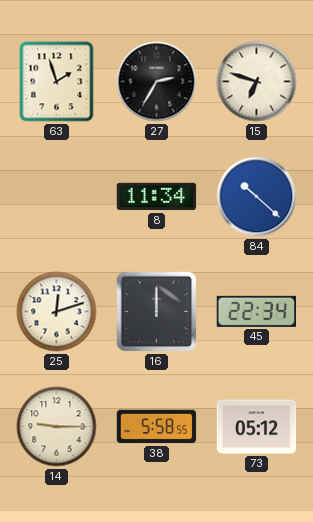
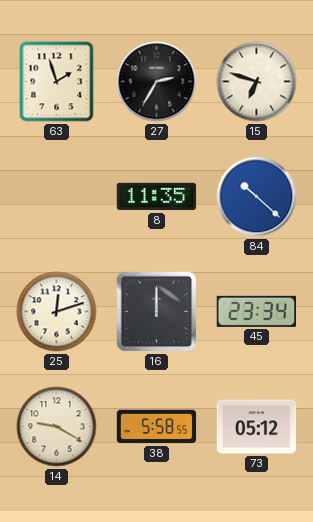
8: 11:34 -> 11:35 (157, 197)
45: 22:34 -> 23:34 (256, 311)
14: 9:15 -> 9:20 (57, 427)
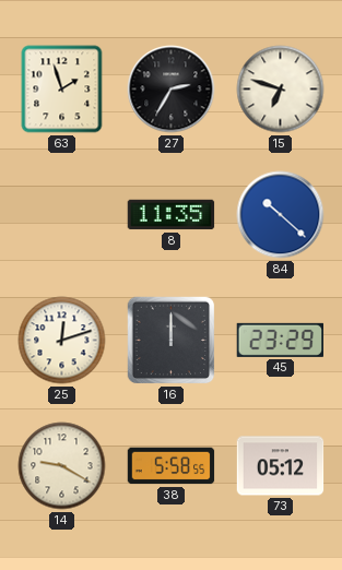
45: 23:34 -> 23:29 (280, 340)
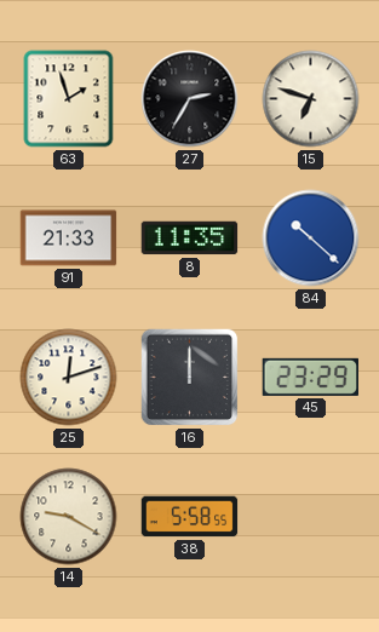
91: none -> 21:33 (69, 239)
73: 05:12 -> none (281, 466)
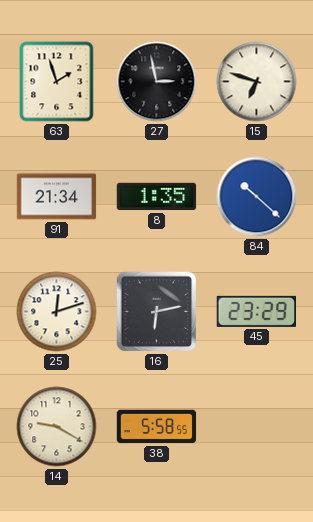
27: 2:35 -> 2:58 (157, 82)
91: 21:33 -> 21:34 (57, 197)
8: 11:35 -> 1:35 (157, 197)
16: 12:00 -> 6:13 (157, 312)
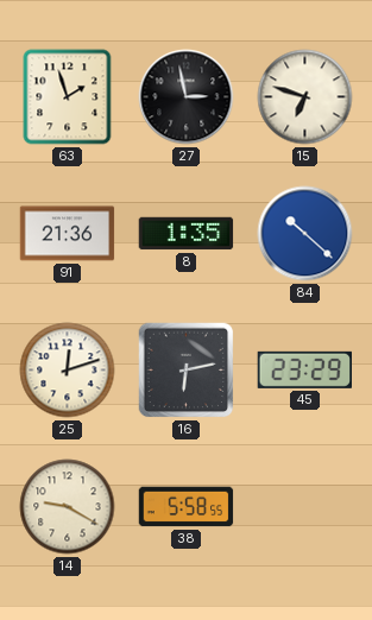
91: 21:34 -> 21:36 (68, 234)
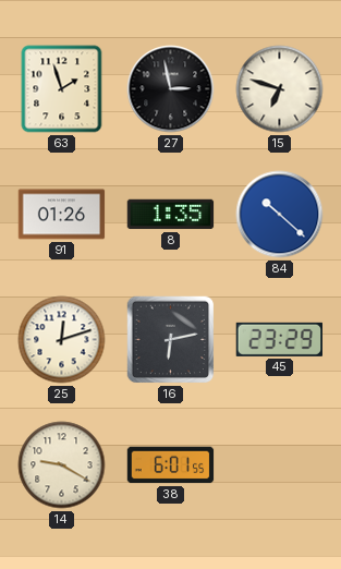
91: 21:36 -> 01:26 (62, 215)
38: 5:58 -> 6:01 (171, 465)
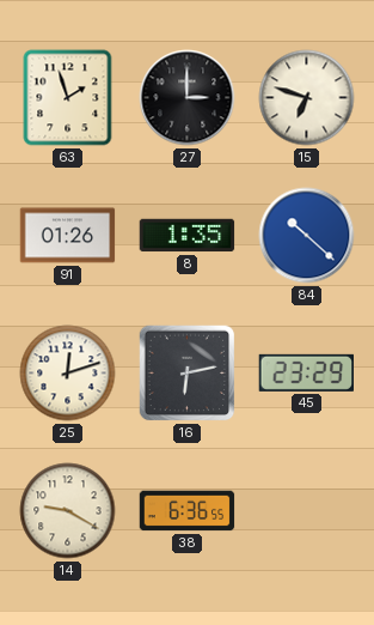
27: 2:58 -> 3:00 (188, 98)
38: 6:01 -> 6:36 (188, 511)
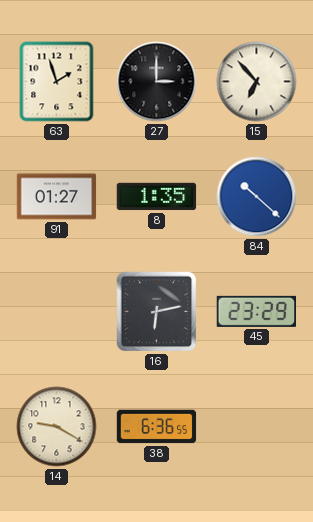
15: 6:48 -> 6:53 (257, 82)
91: 01:26 -> 01:27 (57, 197)
25: 12:12 -> none (68, 374)
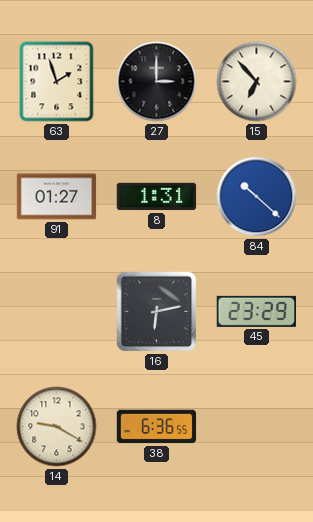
8: 1:35 -> 1:31 (157, 197)
